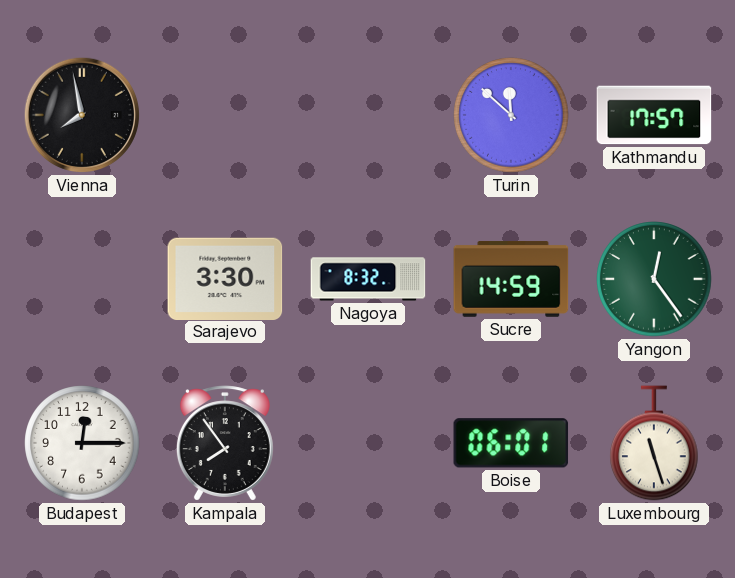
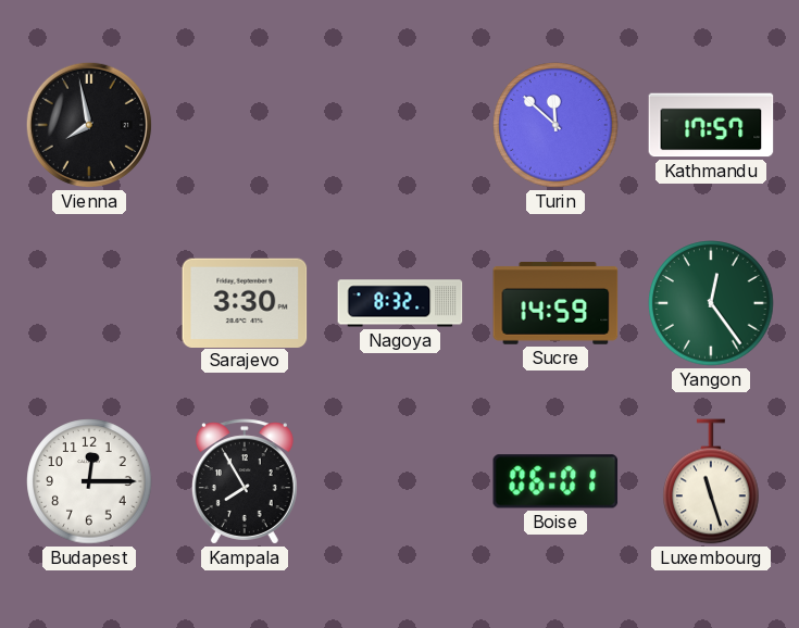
Kampala: 7:54 -> 7:55 (245, 481)
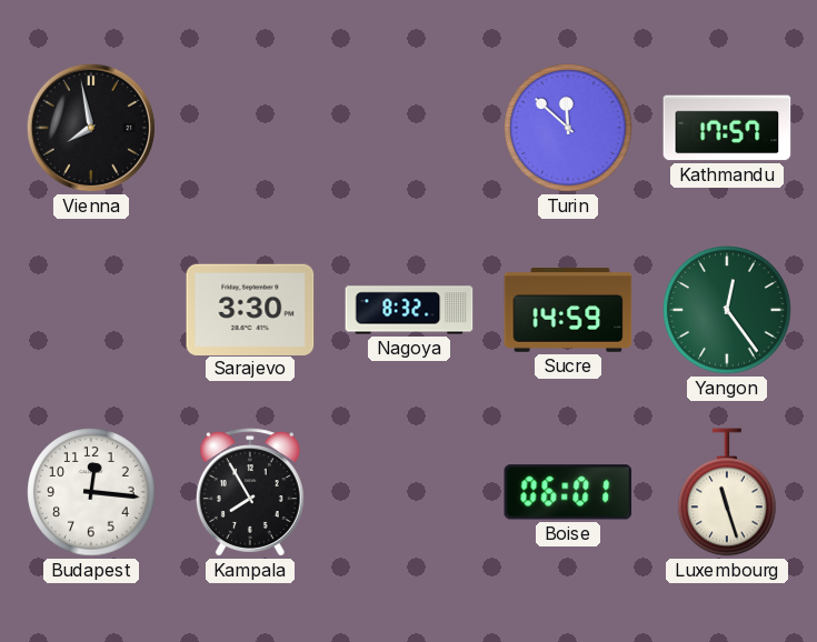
Budapest: 12:15 -> 12:16 (91, 492)
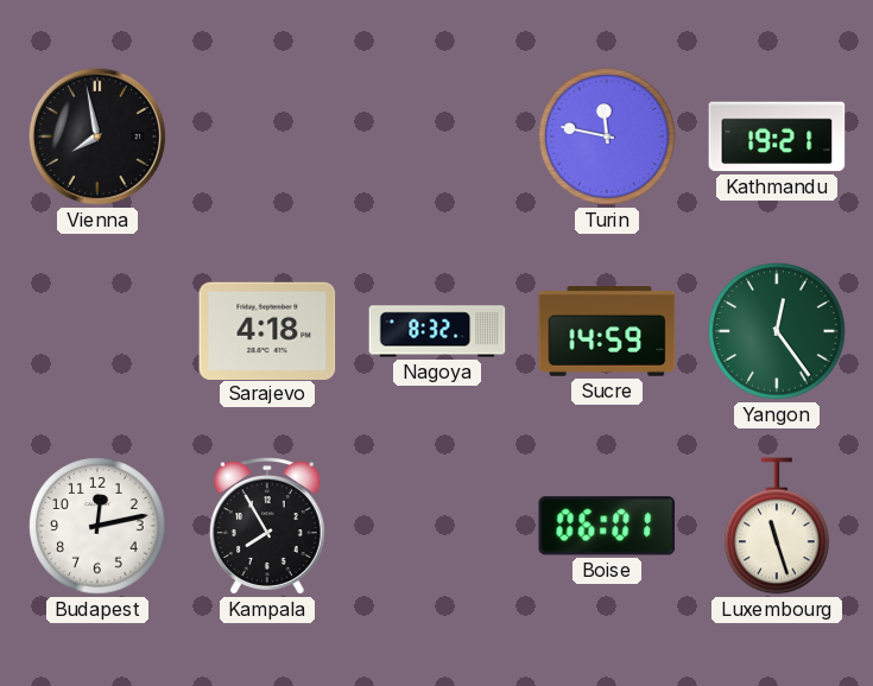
Turin: 11:52 -> 11:47 (607, 136)
Kathmandu: 17:57 -> 19:21 (777, 136)
Sarajevo: 3:30 -> 4:18 (267, 330)
Budapest: 12:16 -> 12:13 (97, 526)
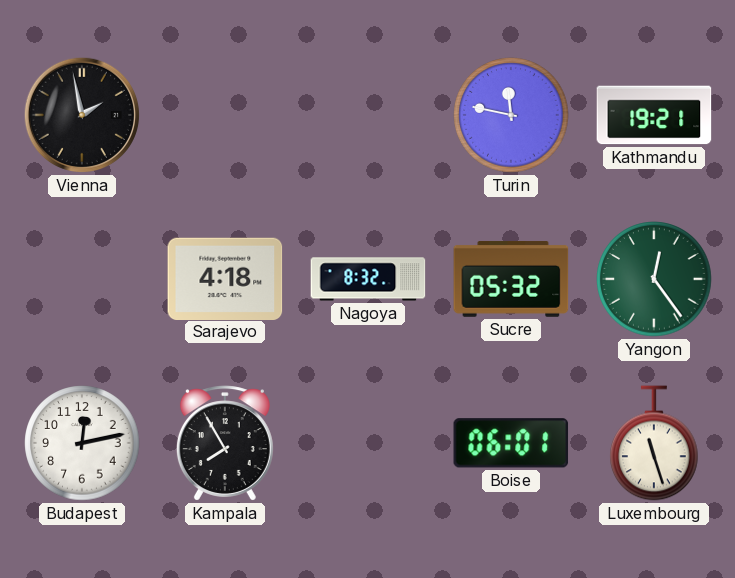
Vienna: 7:58 -> 1:58 (82, 115)
Sucre: 14:59 -> 05:32 (511, 280)
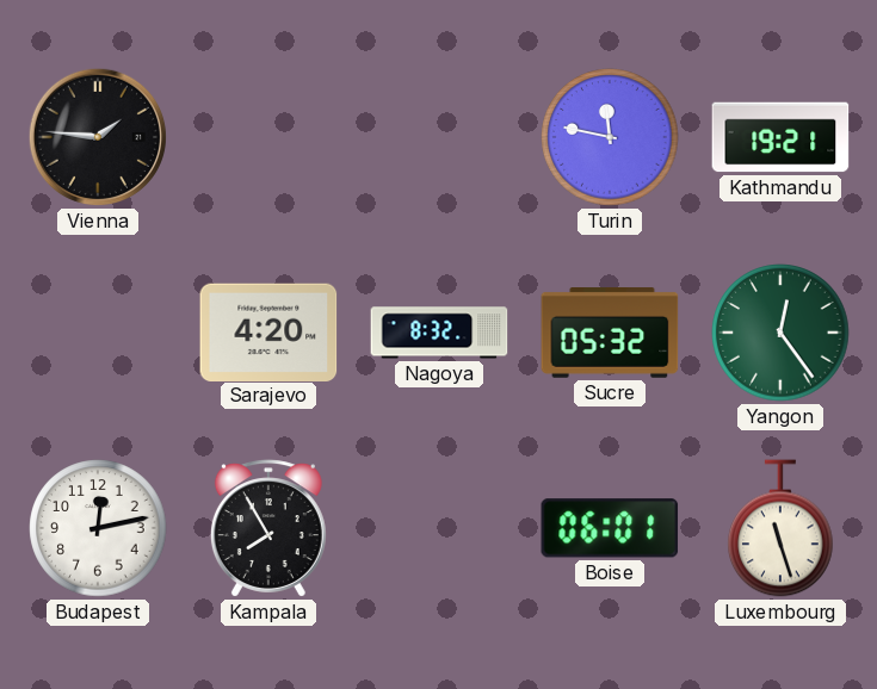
Vienna: 1:58 -> 1:46 (98, 137)
Sarajevo: 4:18 -> 4:20 (268, 331)
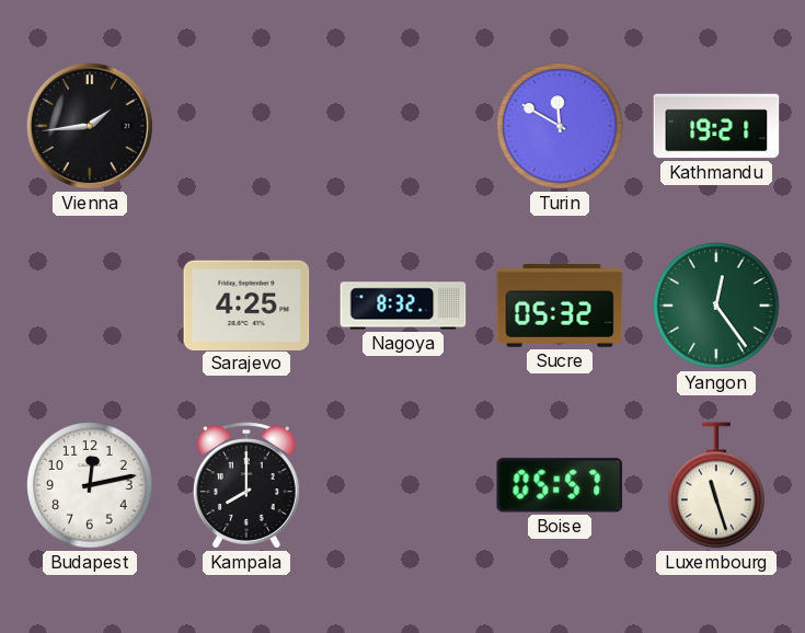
Vienna: 1:46 -> 1:44 (90, 126)
Turin: 11:47 -> 11:50 (560, 126)
Sarajevo: 4:20 -> 4:25 (246, 304)
Kampala: 7:55 -> 8:00 (246, 485)
Boise: 06:01 -> 05:57 (560, 485)
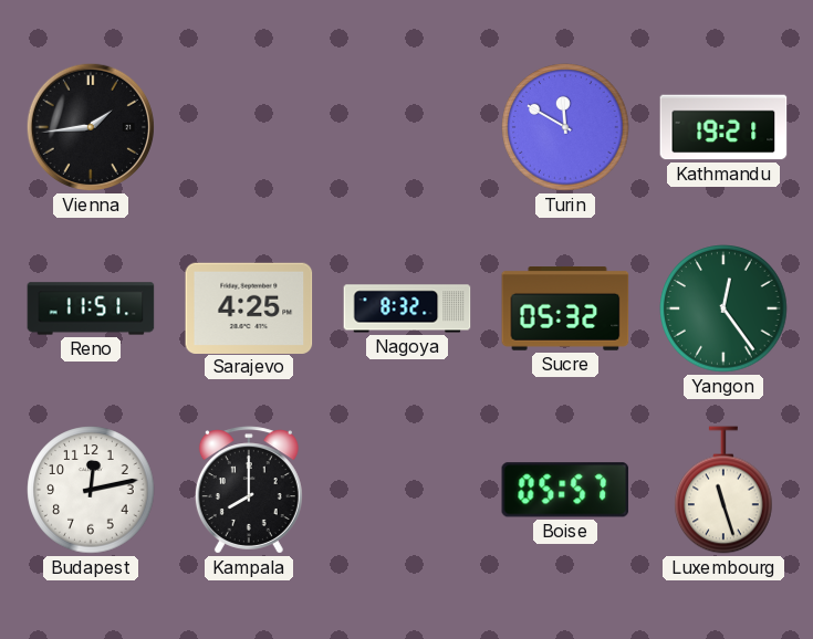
Reno: none -> 11:51 (91, 308)
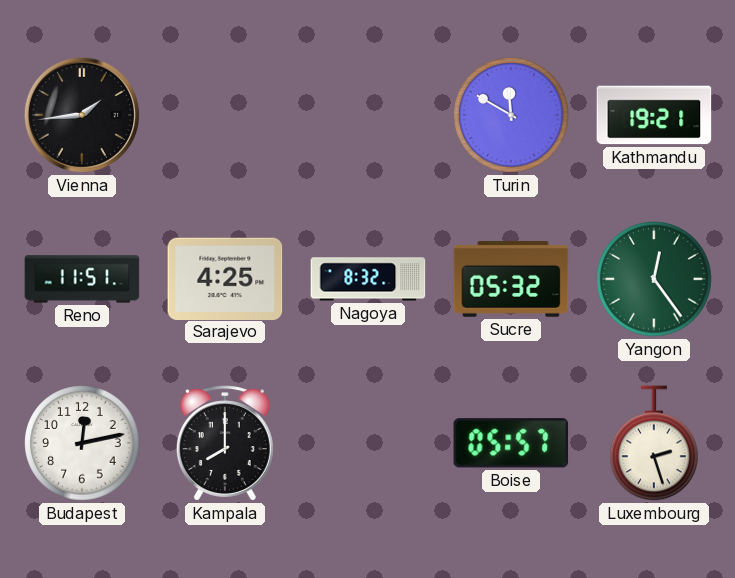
Luxembourg: 11:27 -> 2:27 (654, 443)
